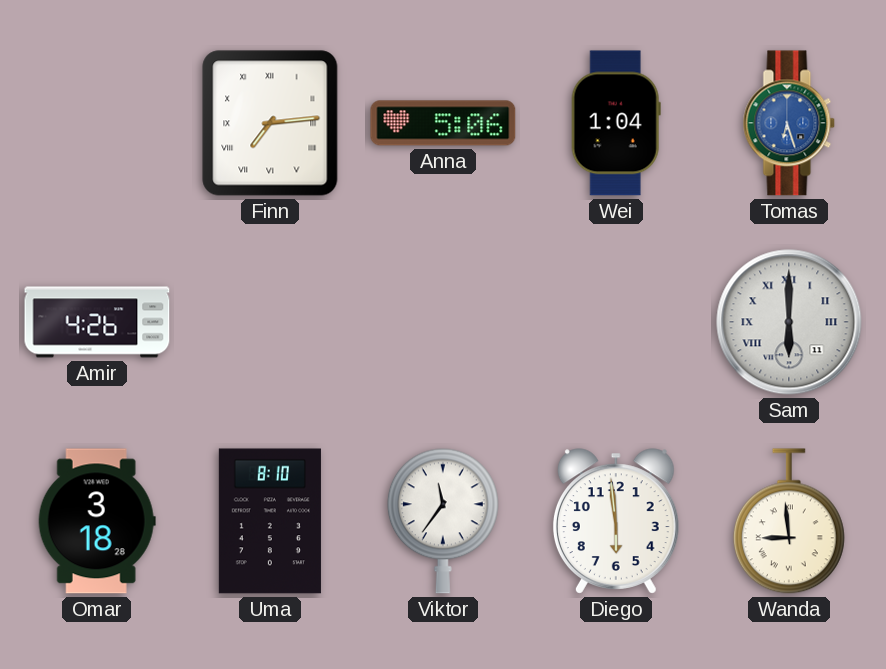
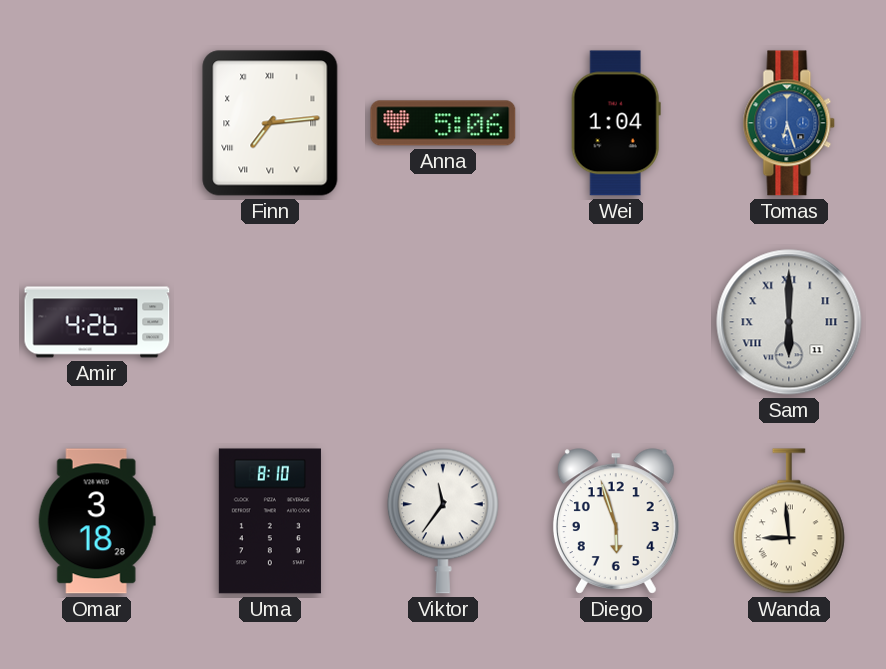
Diego: 5:59 -> 5:57 (616, 521)
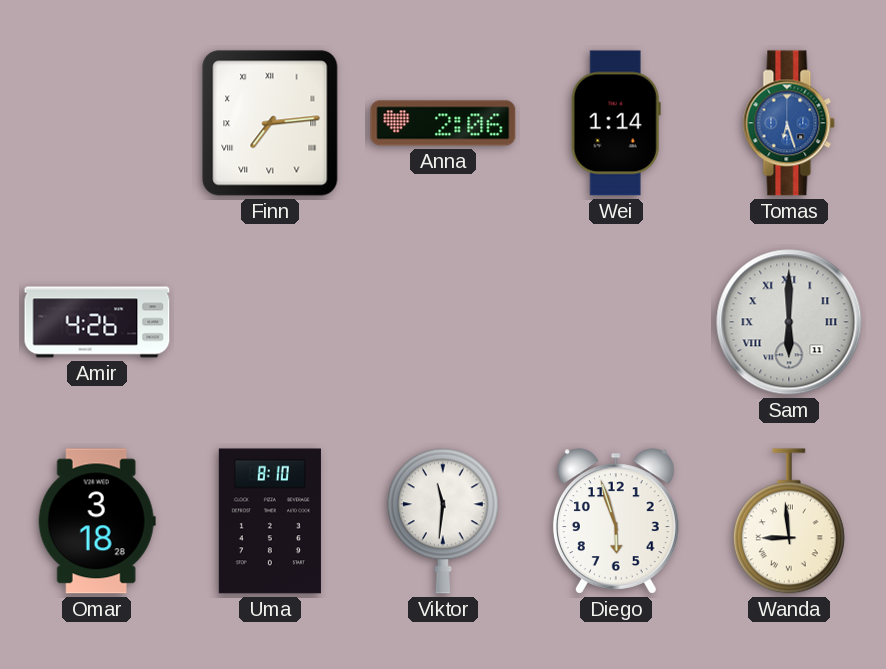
Anna: 5:06 -> 2:06 (443, 123)
Wei: 1:04 -> 1:14 (616, 123)
Viktor: 11:36 -> 11:31 (443, 521)
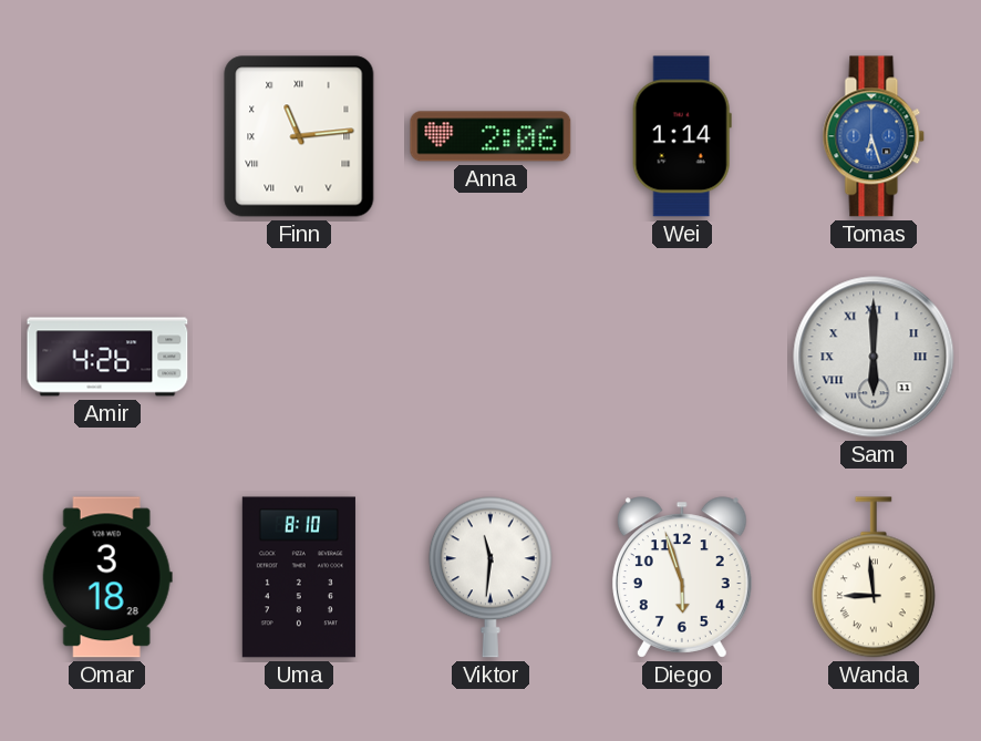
Finn: 7:14 -> 11:14 (299, 136)
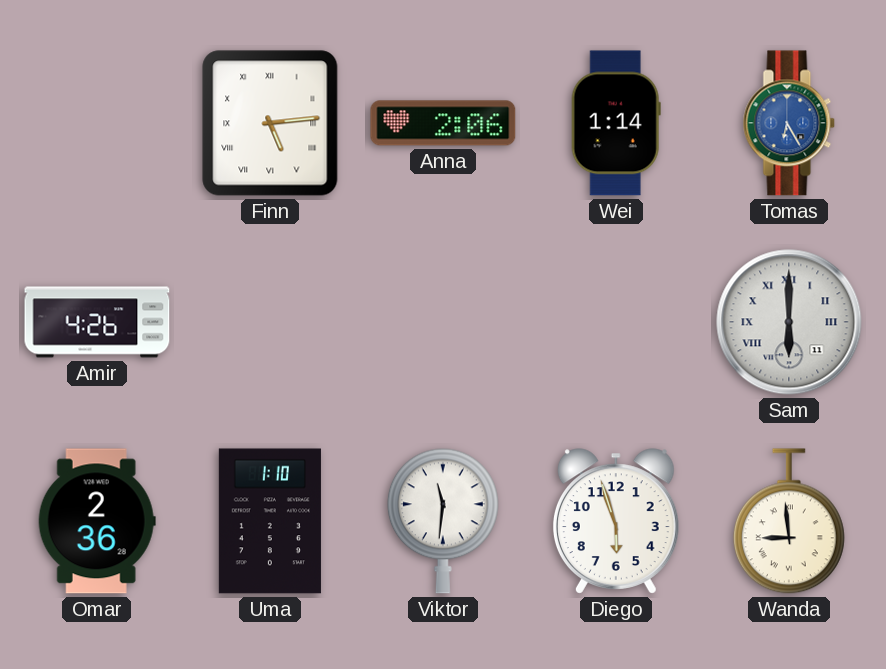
Finn: 11:14 -> 5:14 (270, 123)
Tomas: 6:27 -> 6:25 (789, 123)
Omar: 3:18 -> 2:36 (97, 521)
Uma: 8:10 -> 1:10 (270, 521)
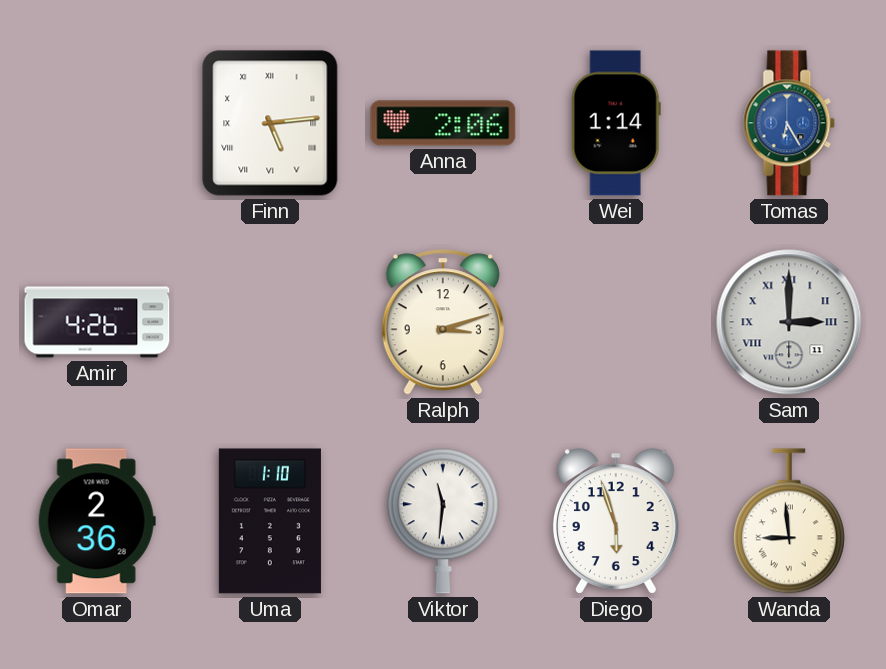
Ralph: none -> 3:12 (443, 322)
Sam: 6:00 -> 3:00 (789, 322)
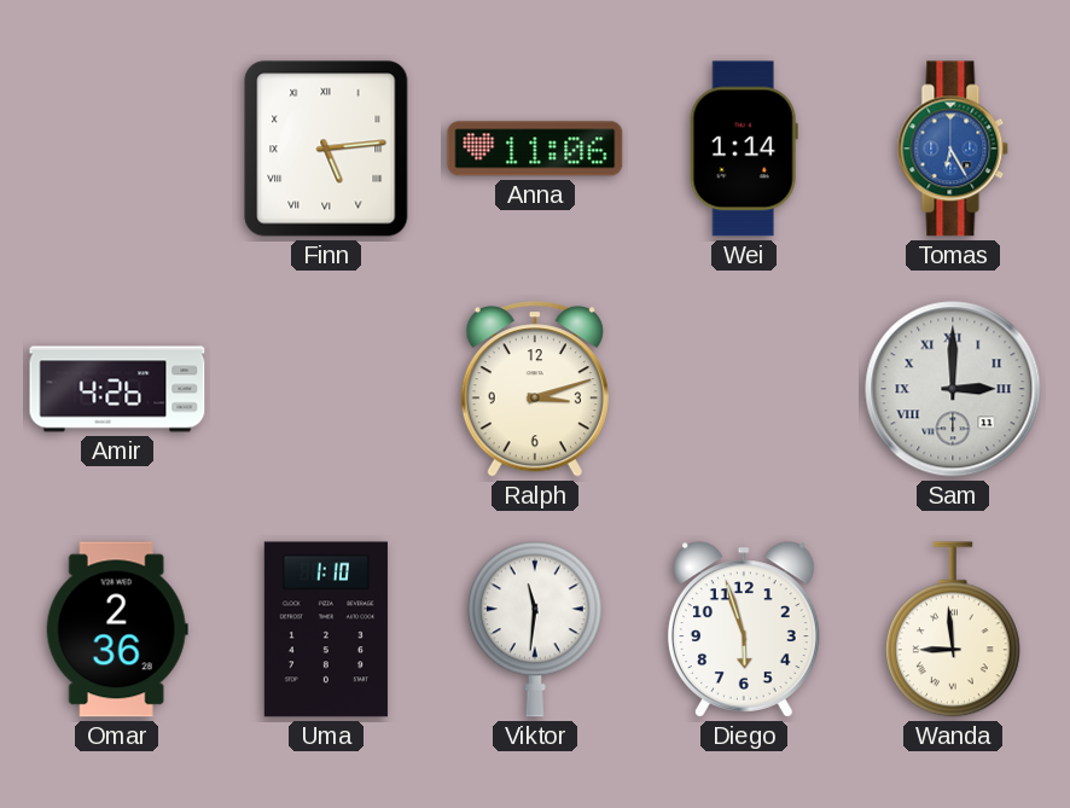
Anna: 2:06 -> 11:06 (535, 149)
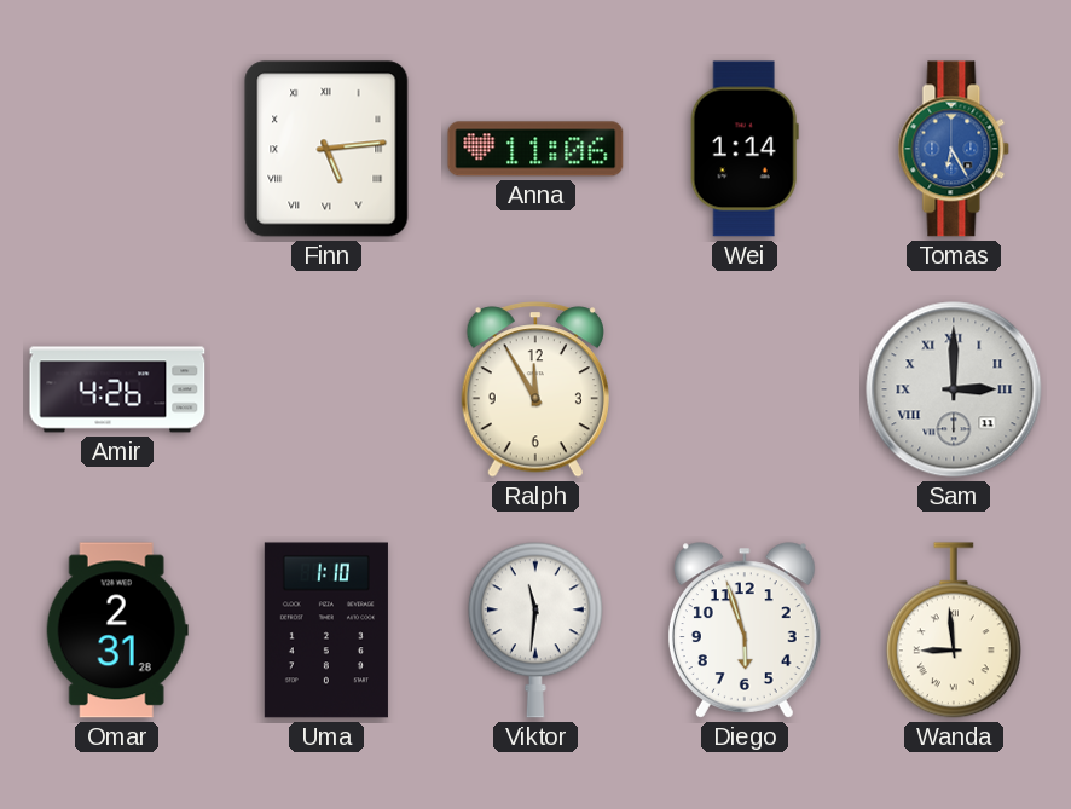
Ralph: 3:12 -> 11:55 (535, 389)
Omar: 2:36 -> 2:31 (117, 630)
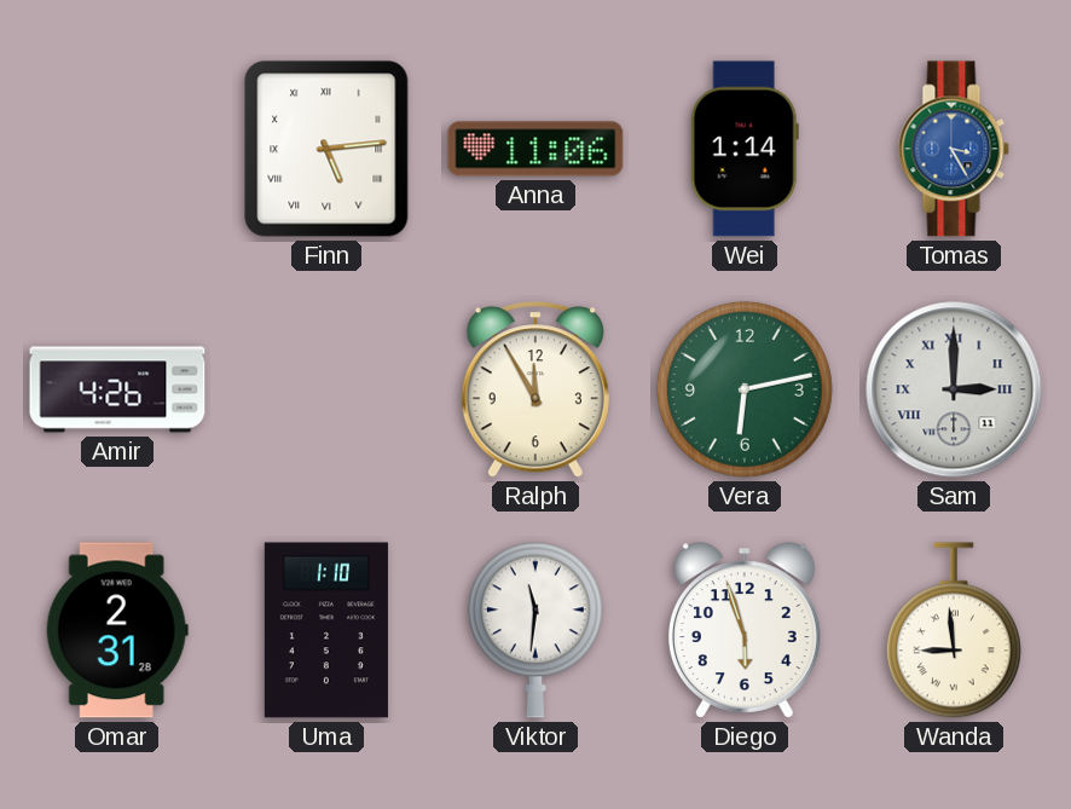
Tomas: 6:25 -> 3:25 (954, 149)
Vera: none -> 6:13 (745, 389)
